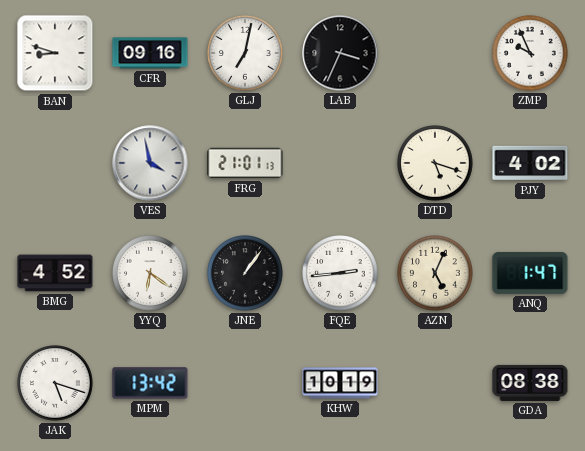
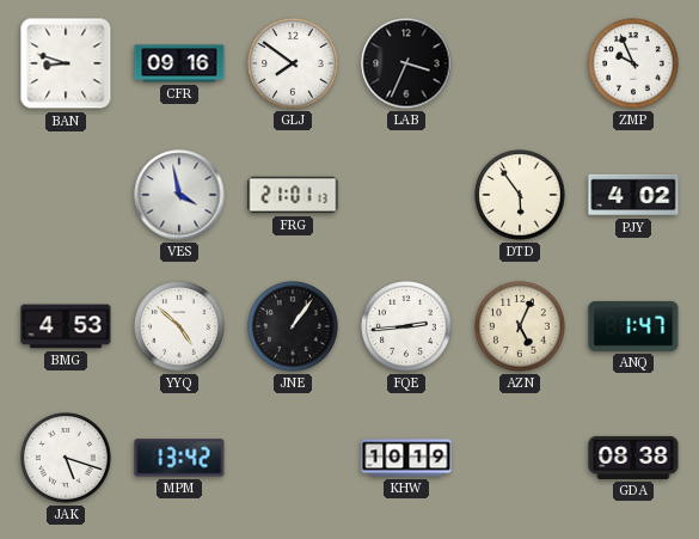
GLJ: 7:02 -> 7:51 (293, 63)
DTD: 5:18 -> 5:54 (520, 195)
BMG: 4:52 -> 4:53 (66, 326)
YYQ: 6:21 -> 4:52 (179, 326)
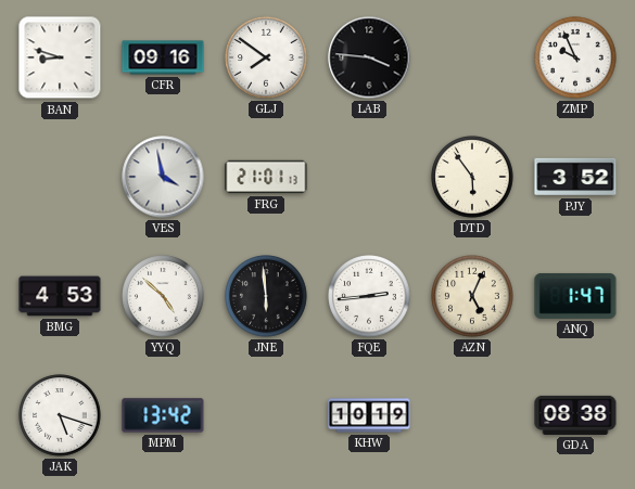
LAB: 3:34 -> 3:46 (369, 57)
PJY: 4:02 -> 3:52 (575, 177)
JNE: 1:06 -> 5:59 (266, 296)
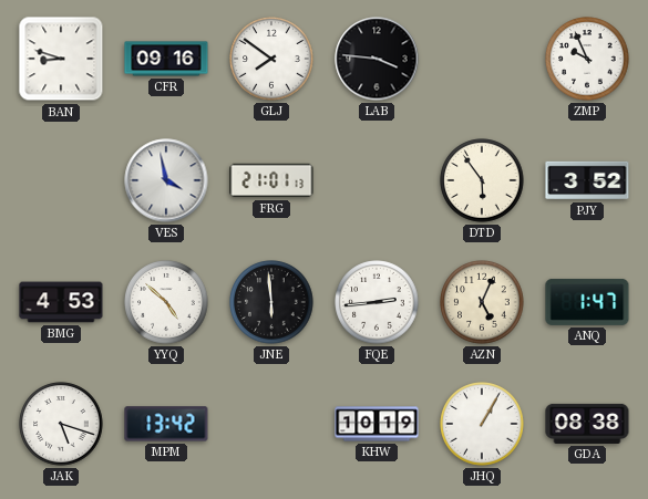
JHQ: none -> 1:05 (482, 424)
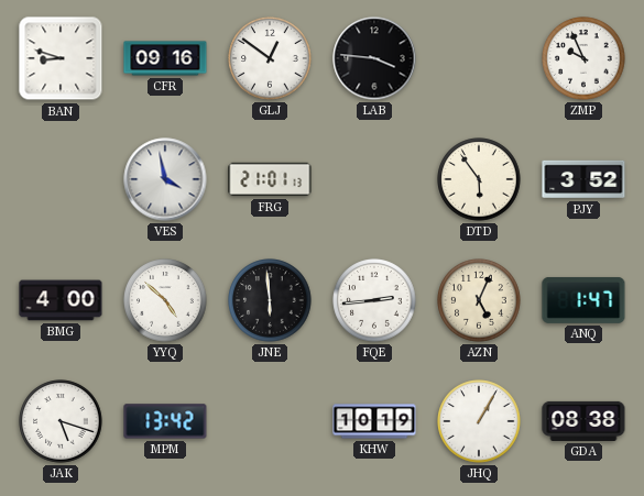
GLJ: 7:51 -> 12:51 (270, 58)
BMG: 4:53 -> 4:00 (61, 300)
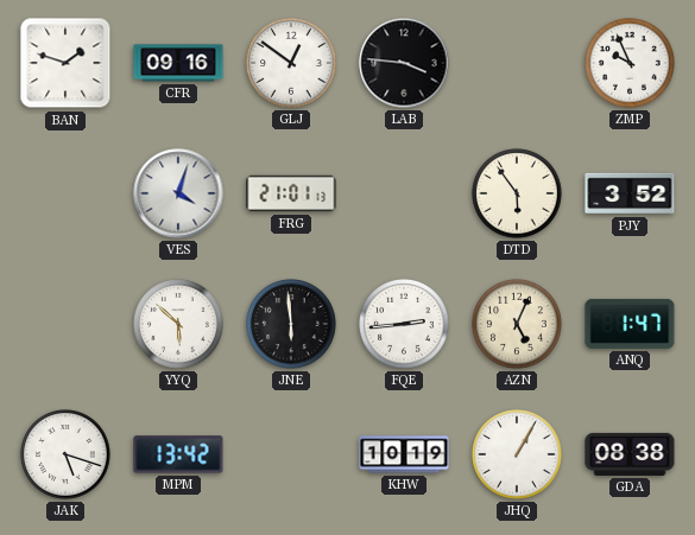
BAN: 8:48 -> 1:48 (65, 63)
VES: 3:58 -> 4:03 (178, 193)
BMG: 4:00 -> none (61, 300)
YYQ: 4:52 -> 5:52 (178, 324)
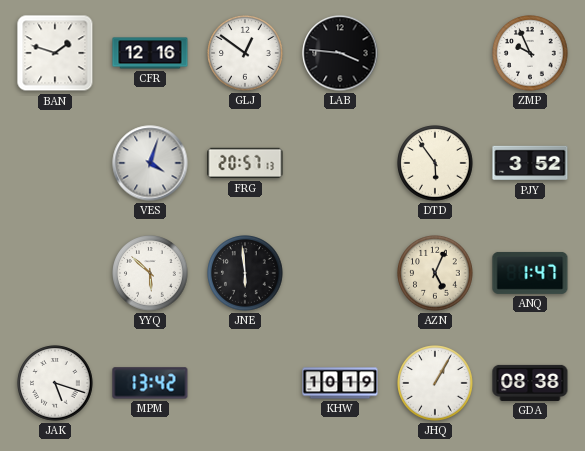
CFR: 09:16 -> 12:16 (150, 53)
FRG: 21:01 -> 20:57 (245, 163)
FQE: 2:44 -> none (404, 324)
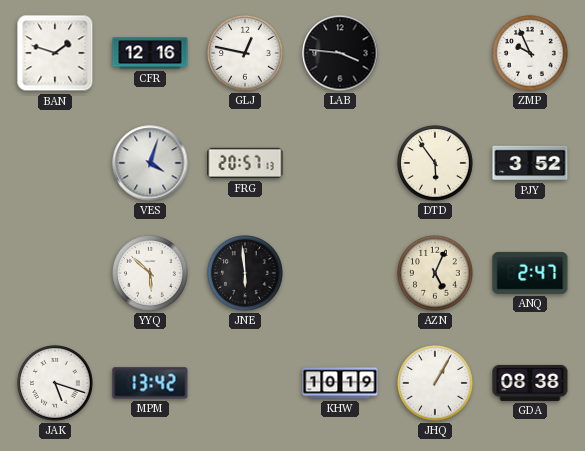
GLJ: 12:51 -> 12:47 (245, 53)
ANQ: 1:47 -> 2:47 (530, 273)
